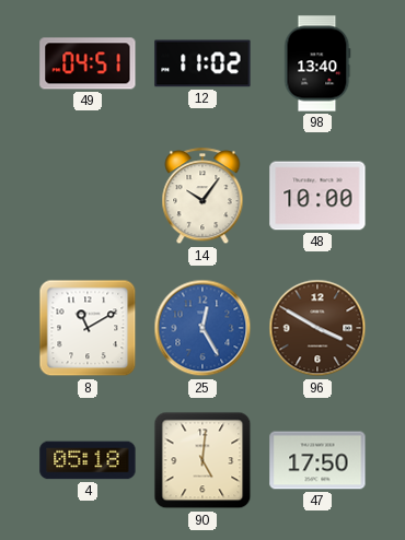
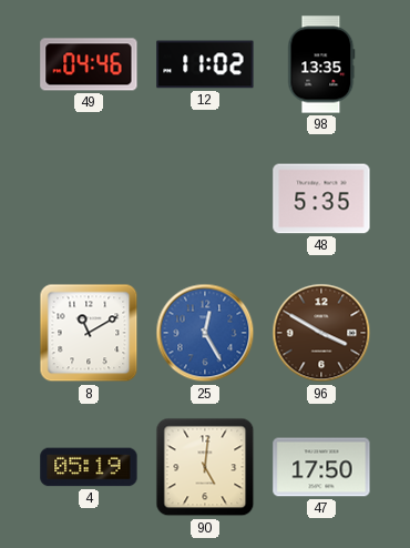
49: 04:51 -> 04:46 (89, 64)
98: 13:40 -> 13:35 (321, 64)
14: 10:06 -> none (202, 197)
48: 10:00 -> 5:35 (321, 199)
4: 05:18 -> 05:19 (89, 467)
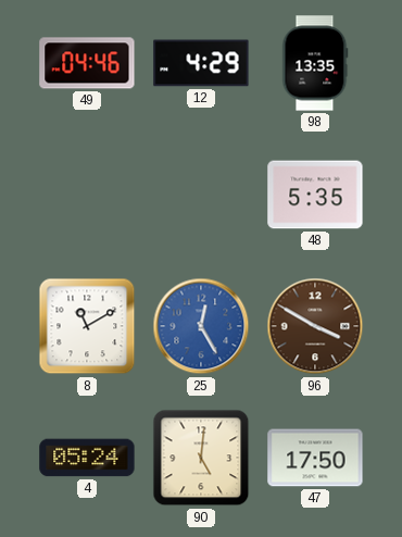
12: 11:02 -> 4:29 (201, 63)
4: 05:19 -> 05:24 (87, 458)
